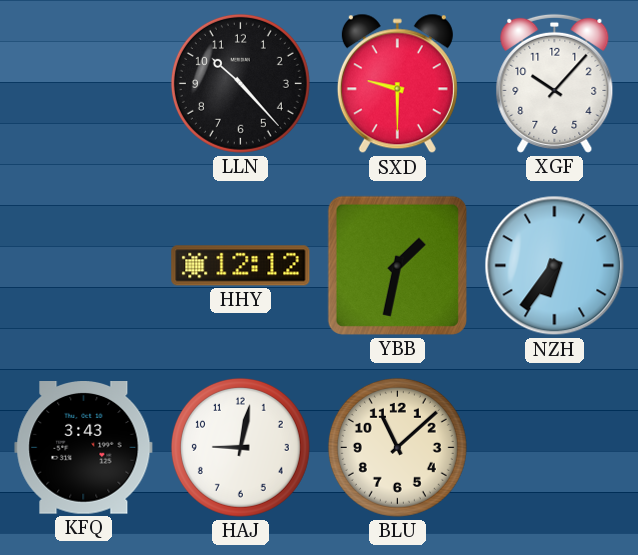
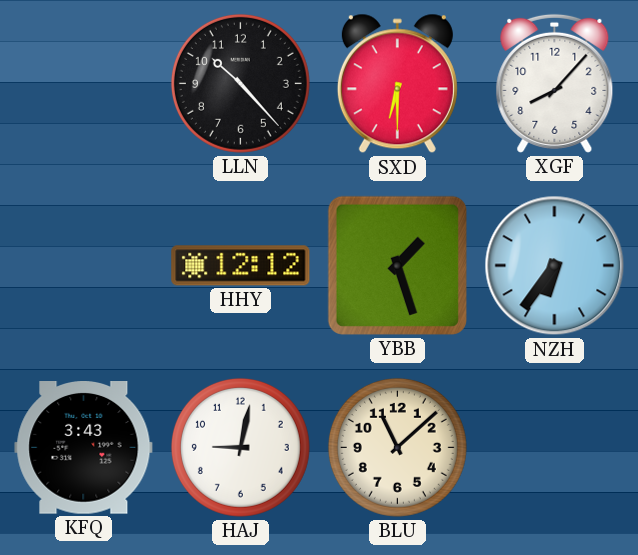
SXD: 9:30 -> 6:30 (397, 84)
XGF: 10:07 -> 8:07 (555, 83)
YBB: 1:32 -> 1:27 (397, 265)
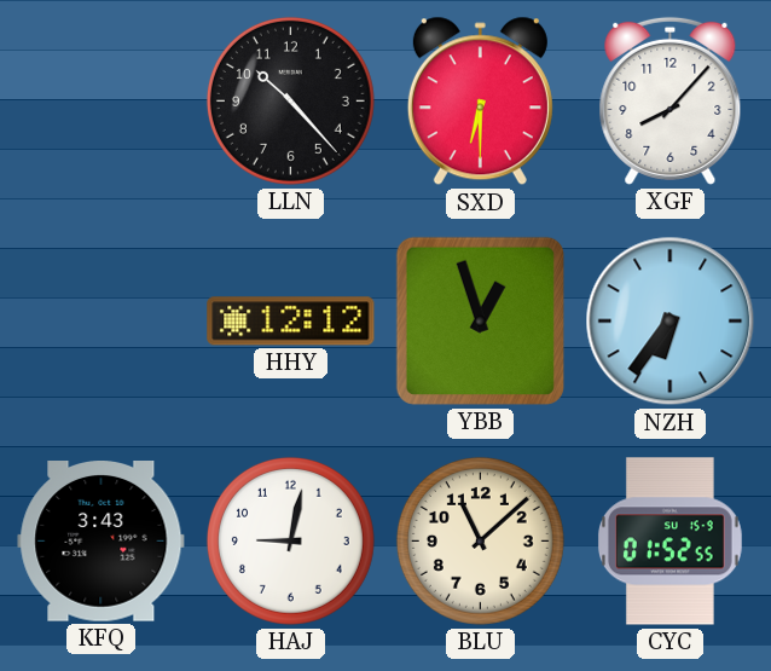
YBB: 1:27 -> 12:57 (480, 320)
CYC: none -> 01:52 (669, 542)
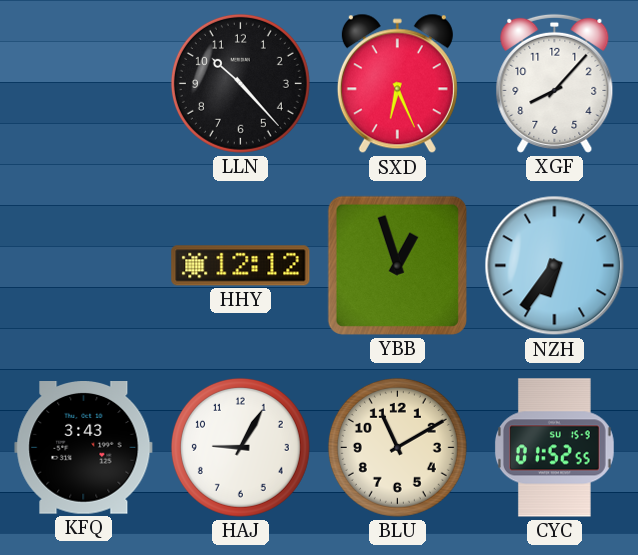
SXD: 6:30 -> 6:26 (397, 84)
HAJ: 9:02 -> 9:05 (240, 447)
BLU: 11:08 -> 11:10 (397, 447)
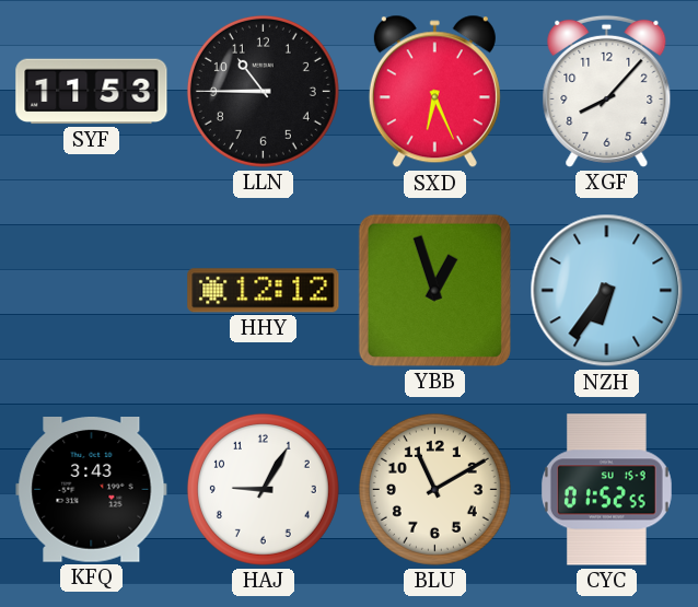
SYF: none -> 11:53 (92, 92)
LLN: 10:23 -> 10:45 (263, 91)
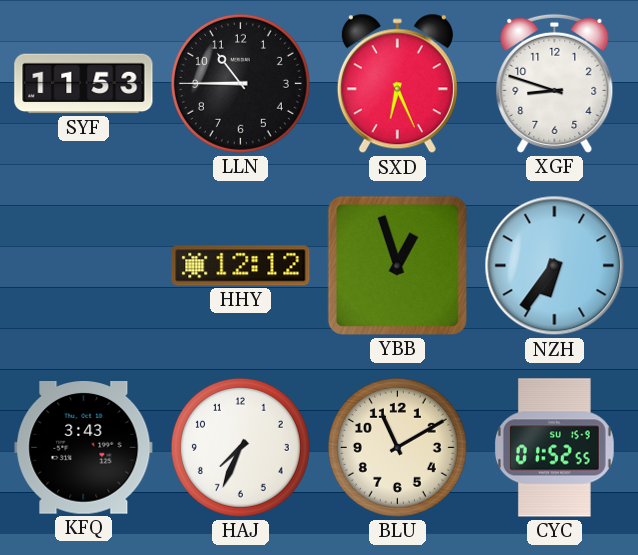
XGF: 8:07 -> 8:48 (555, 83)
HAJ: 9:05 -> 7:34 (240, 447)
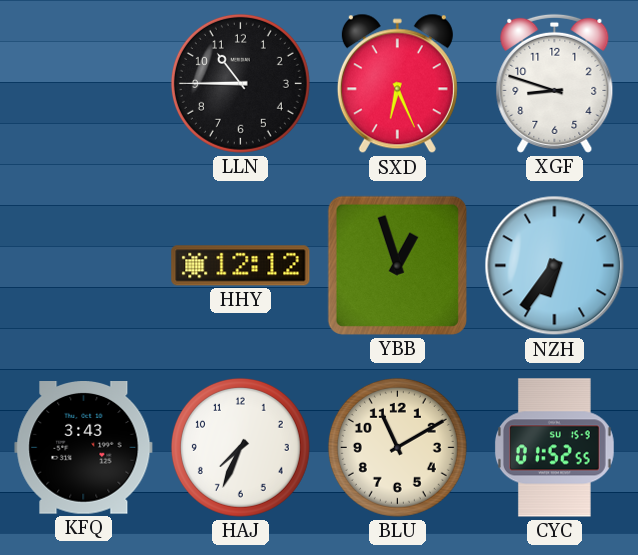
SYF: 11:53 -> none (84, 84)
